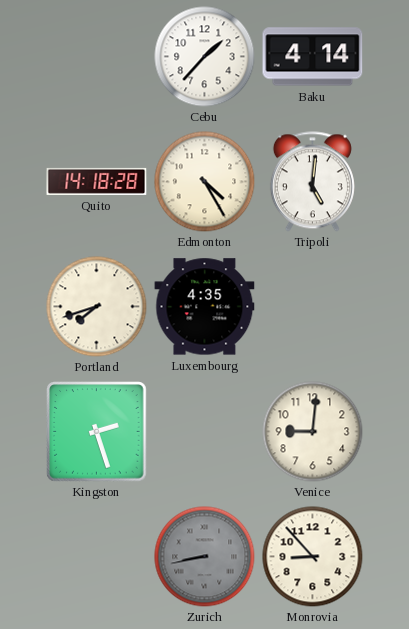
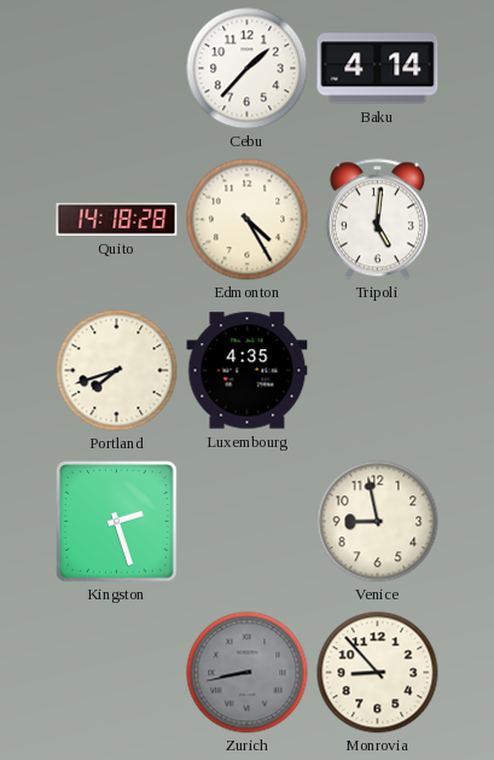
Venice: 9:01 -> 8:58 (378, 522)
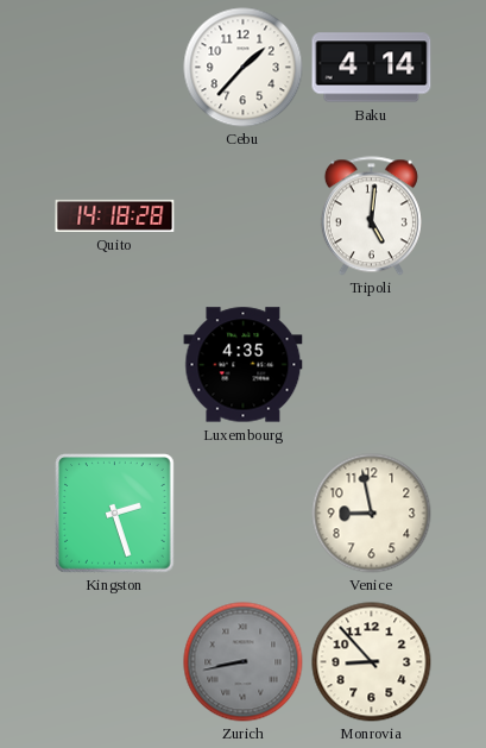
Edmonton: 4:25 -> none (248, 220)
Portland: 7:42 -> none (117, 371)
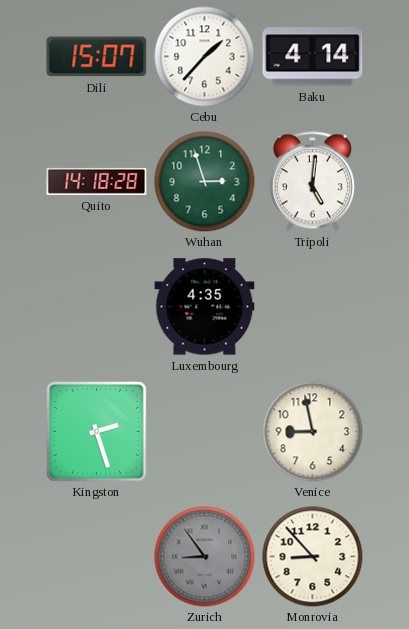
Dili: none -> 15:07 (97, 57)
Wuhan: none -> 2:57 (205, 182)
Zurich: 8:43 -> 8:54 (205, 557)
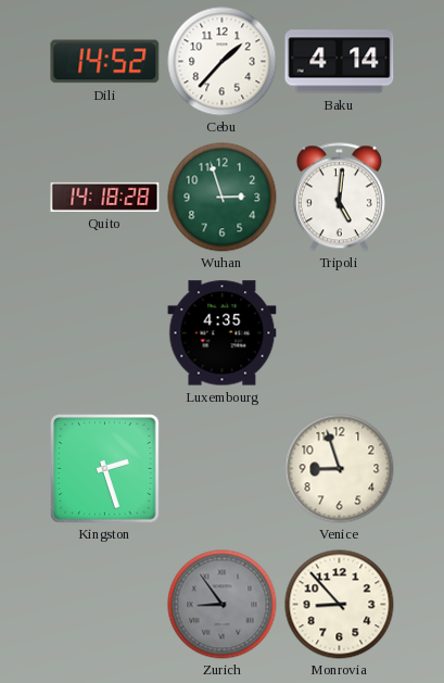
Dili: 15:07 -> 14:52 (105, 62)
Venice: 8:58 -> 8:57 (340, 469)
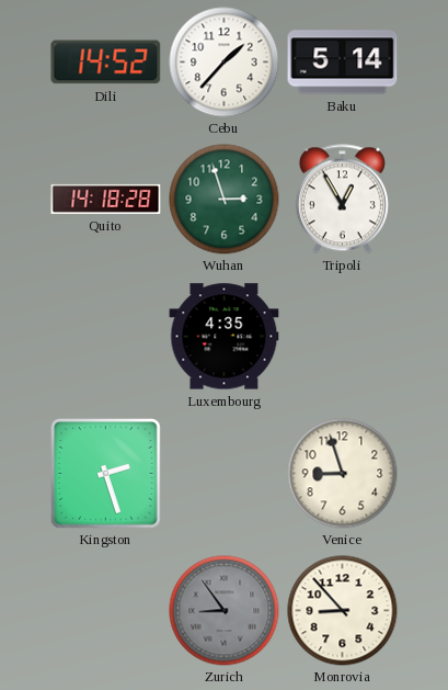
Baku: 4:14 -> 5:14 (343, 63)
Tripoli: 5:01 -> 12:55 (342, 200)
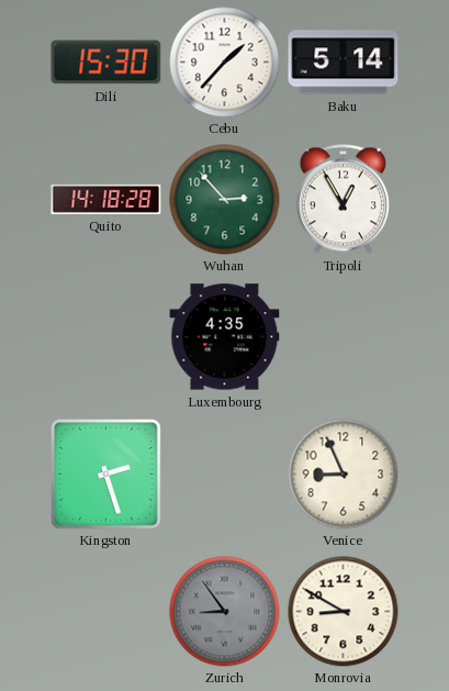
Dili: 14:52 -> 15:30 (106, 63)
Wuhan: 2:57 -> 2:53 (225, 200)
Venice: 8:57 -> 8:56 (344, 475)
Monrovia: 8:53 -> 8:50 (344, 612)
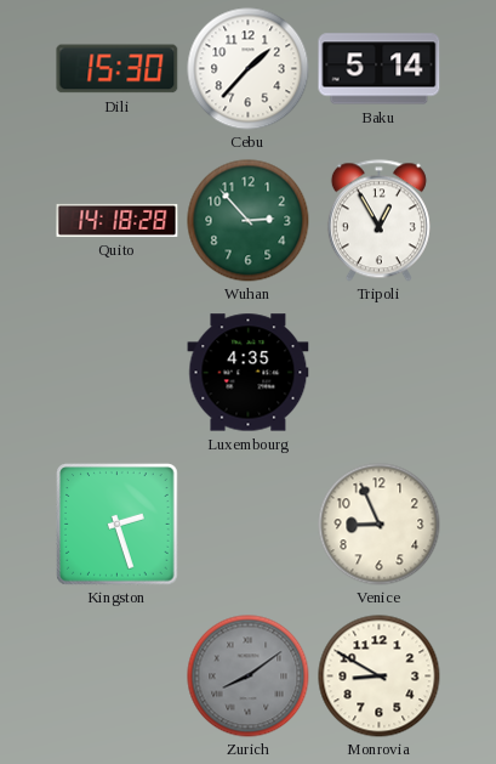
Zurich: 8:54 -> 8:09 (249, 677)
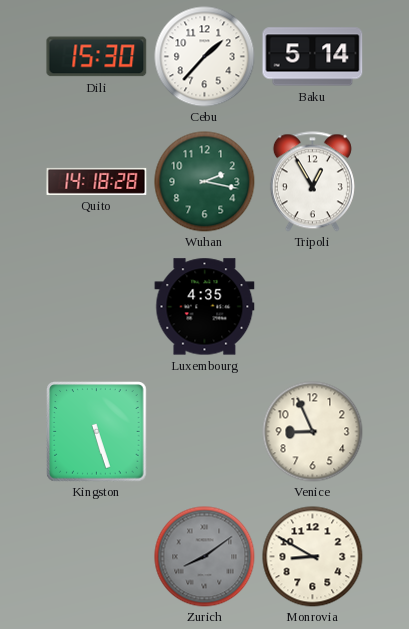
Wuhan: 2:53 -> 2:17 (205, 182)
Kingston: 2:27 -> 5:27 (97, 432)
